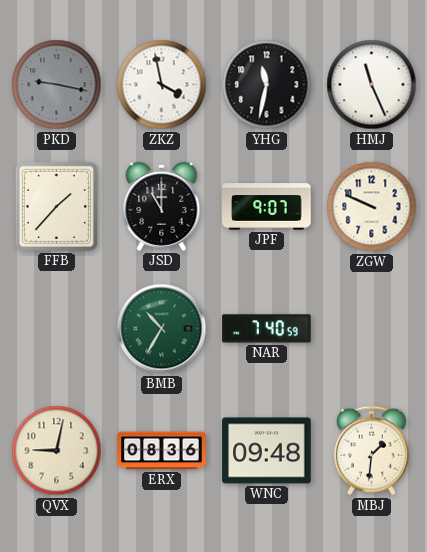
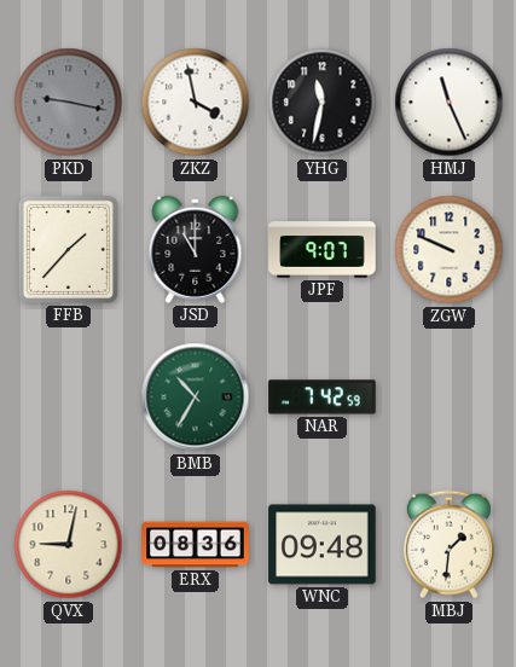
NAR: 7:40 -> 7:42 (323, 398)
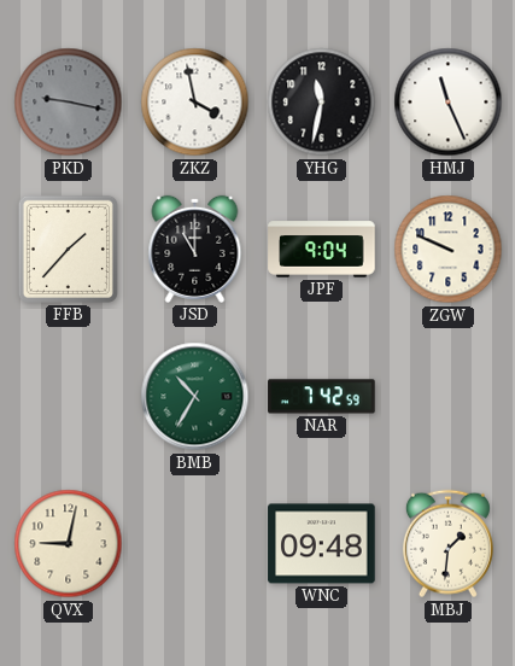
JPF: 9:07 -> 9:04 (322, 250)
ERX: 08:36 -> none (196, 545)
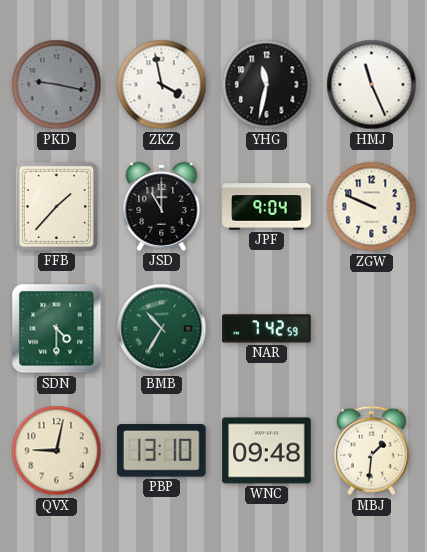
SDN: none -> 4:30 (57, 329)
PBP: none -> 13:10 (162, 451)
